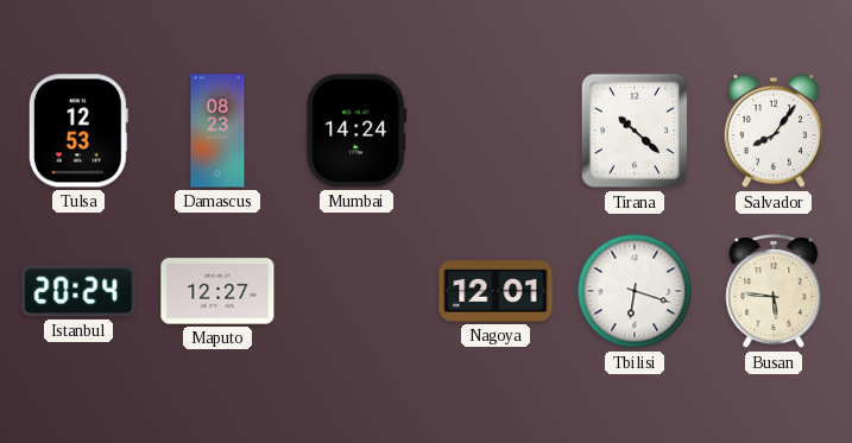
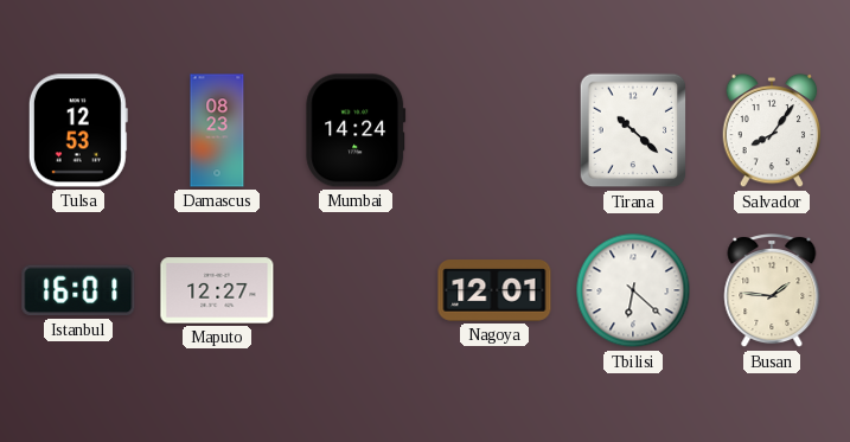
Istanbul: 20:24 -> 16:01 (78, 290)
Tbilisi: 6:18 -> 6:22 (633, 290)
Busan: 5:46 -> 1:46 (772, 292)
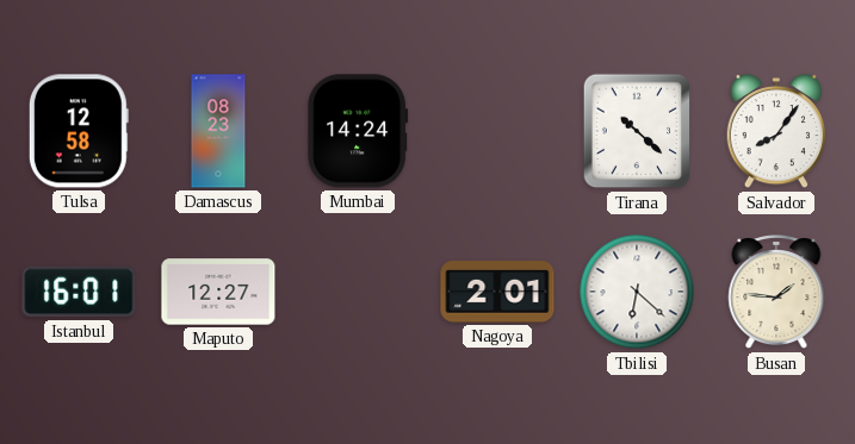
Tulsa: 12:53 -> 12:58 (79, 131)
Nagoya: 12:01 -> 2:01 (497, 292)
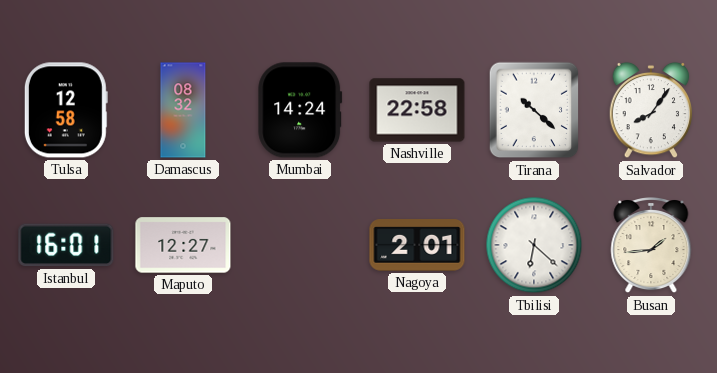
Damascus: 08:23 -> 08:32 (183, 110)
Nashville: none -> 22:58 (417, 110)
Busan: 1:46 -> 1:44 (651, 246)
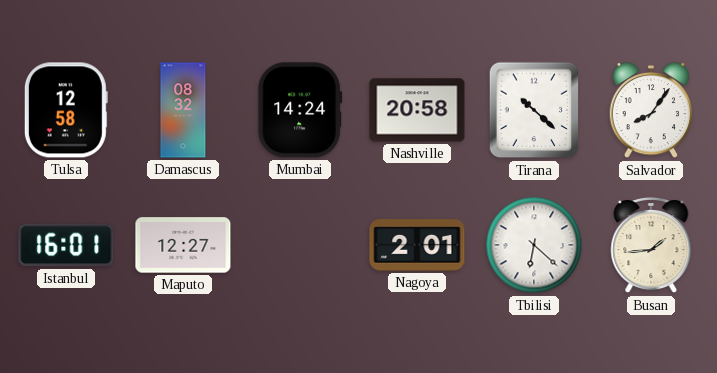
Nashville: 22:58 -> 20:58 (417, 110)
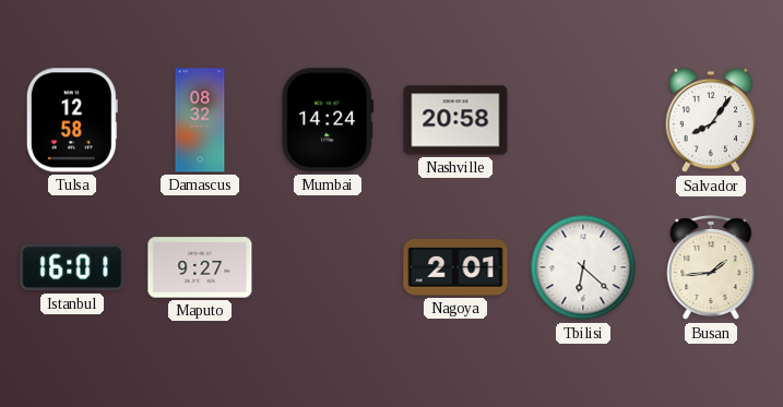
Tirana: 10:22 -> none (534, 110)
Maputo: 12:27 -> 9:27 (200, 267)
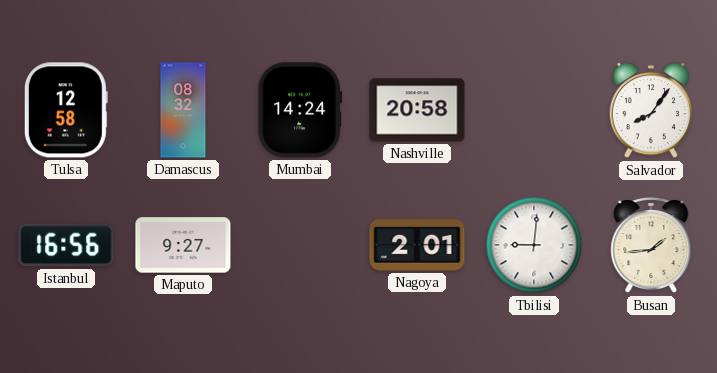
Istanbul: 16:01 -> 16:56 (66, 245)
Tbilisi: 6:22 -> 9:01 (534, 245)
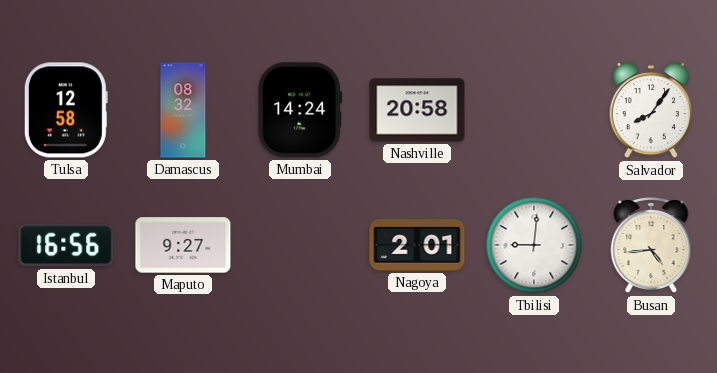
Busan: 1:44 -> 4:44 (651, 246)
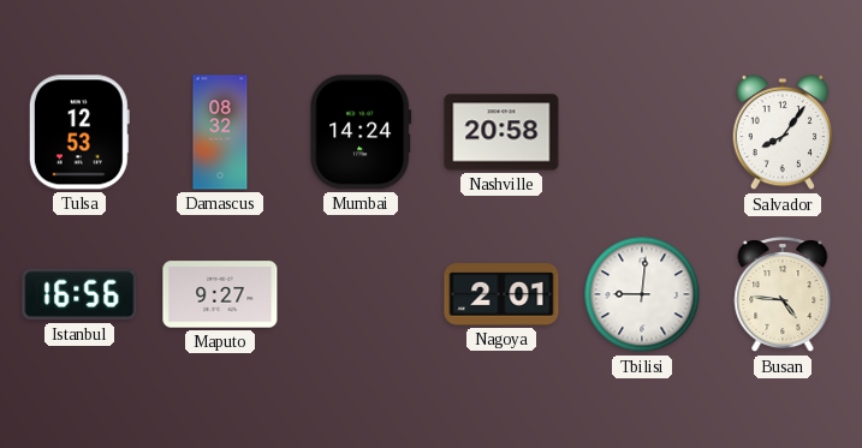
Tulsa: 12:58 -> 12:53 (79, 132)
Busan: 4:44 -> 4:46 (783, 295)
